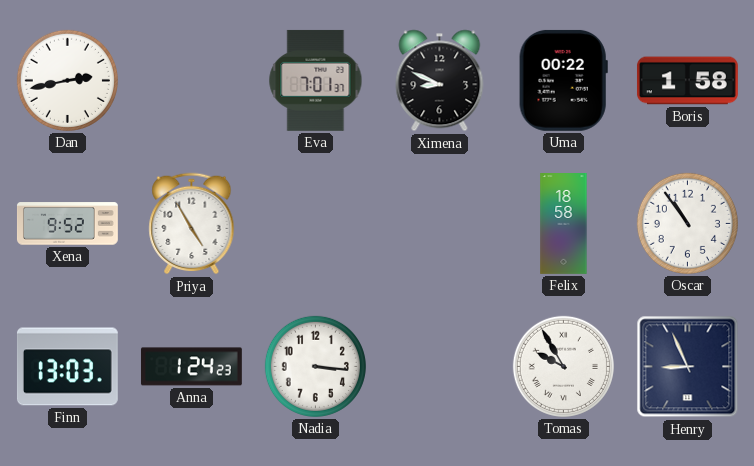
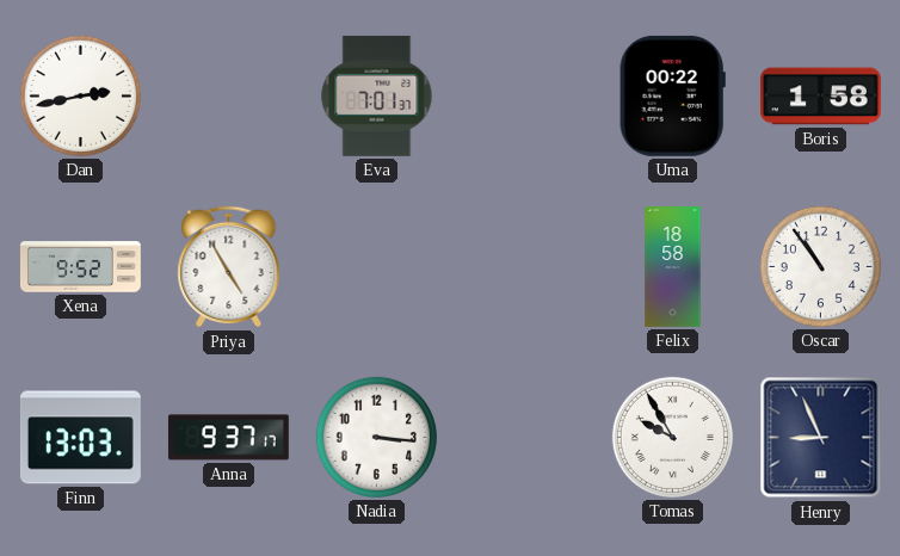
Ximena: 8:49 -> none (440, 81)
Anna: 1:24 -> 9:37 (228, 438)
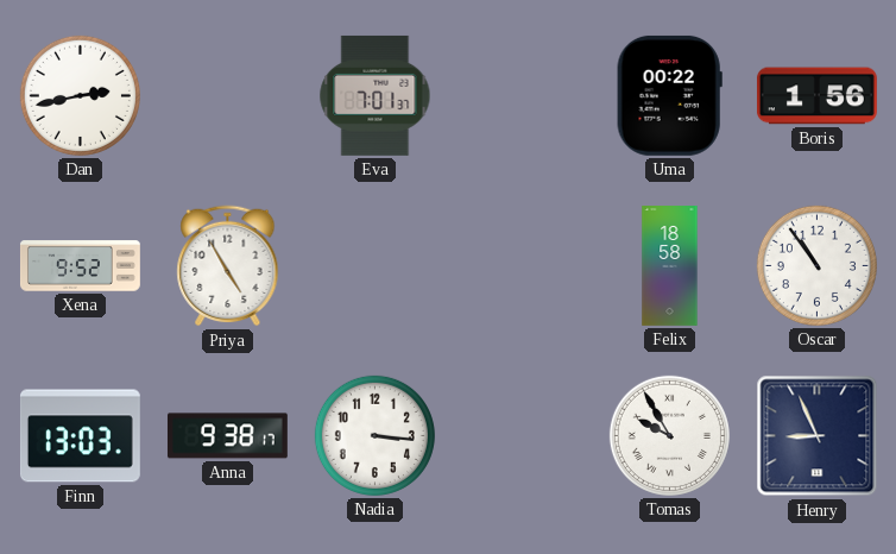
Boris: 1:58 -> 1:56 (816, 96)
Anna: 9:37 -> 9:38 (227, 436)
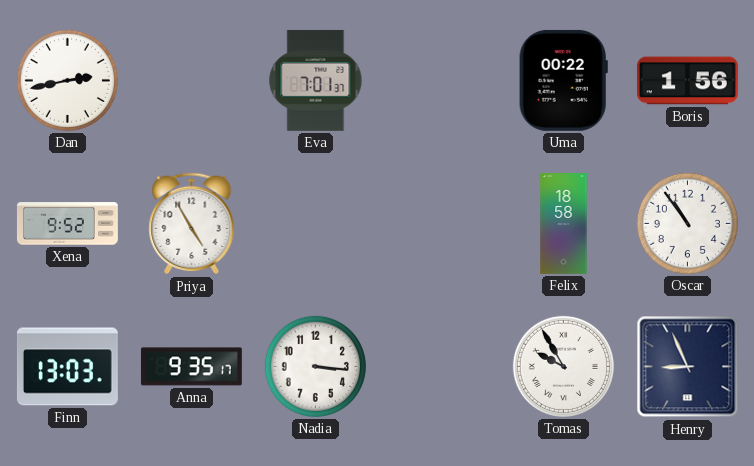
Anna: 9:38 -> 9:35 (191, 367)
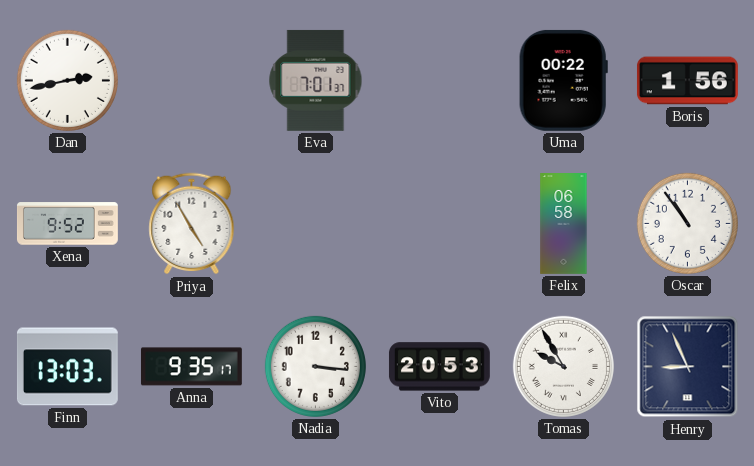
Felix: 18:58 -> 06:58 (564, 224)
Vito: none -> 20:53 (439, 367)
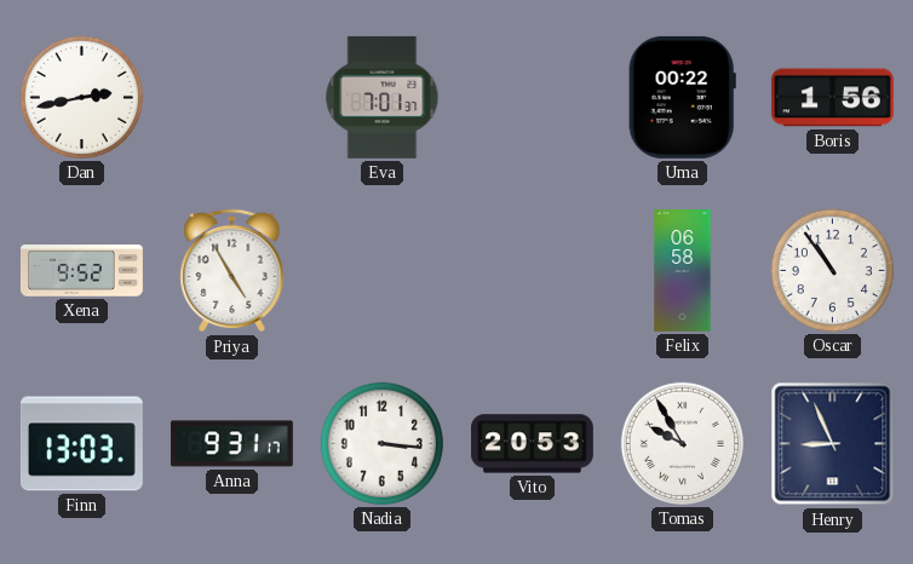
Anna: 9:35 -> 9:31 (231, 444)
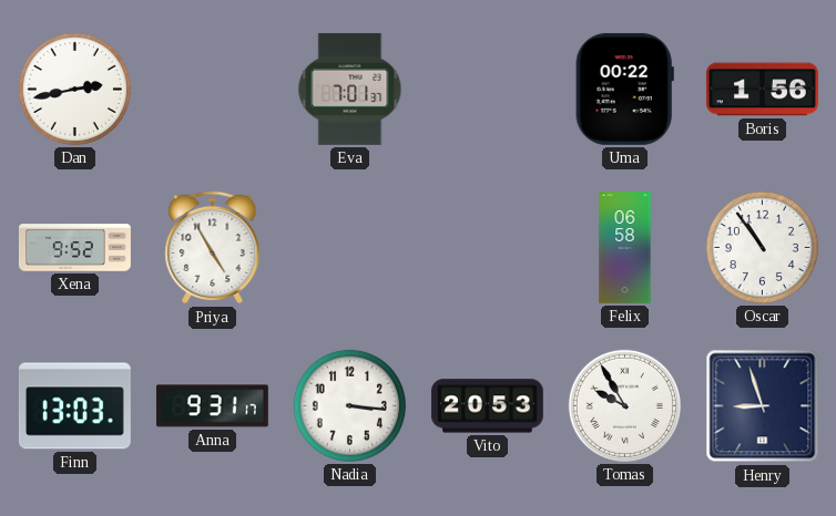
Henry: 8:56 -> 8:57 (763, 406)
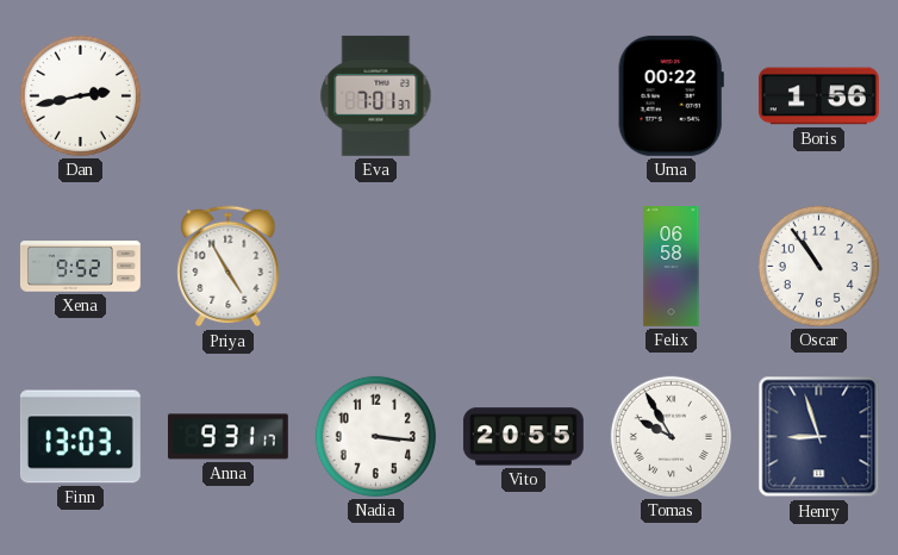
Vito: 20:53 -> 20:55 (523, 437)
